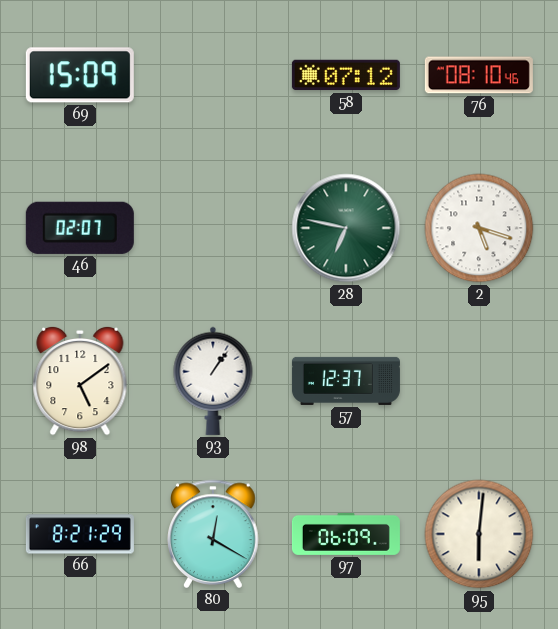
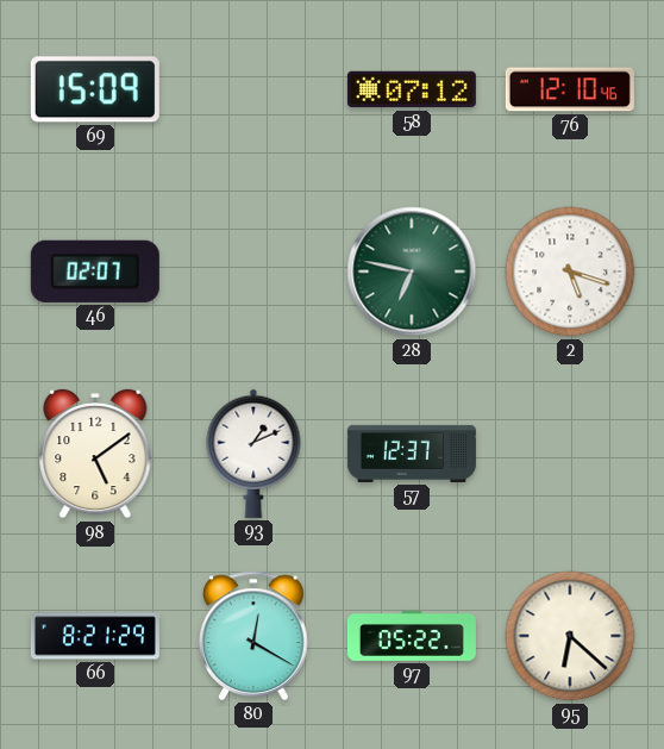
76: 08:10 -> 12:10 (570, 89)
93: 1:06 -> 1:11 (253, 454)
97: 06:09 -> 05:22 (412, 636)
95: 6:01 -> 6:22 (570, 636)
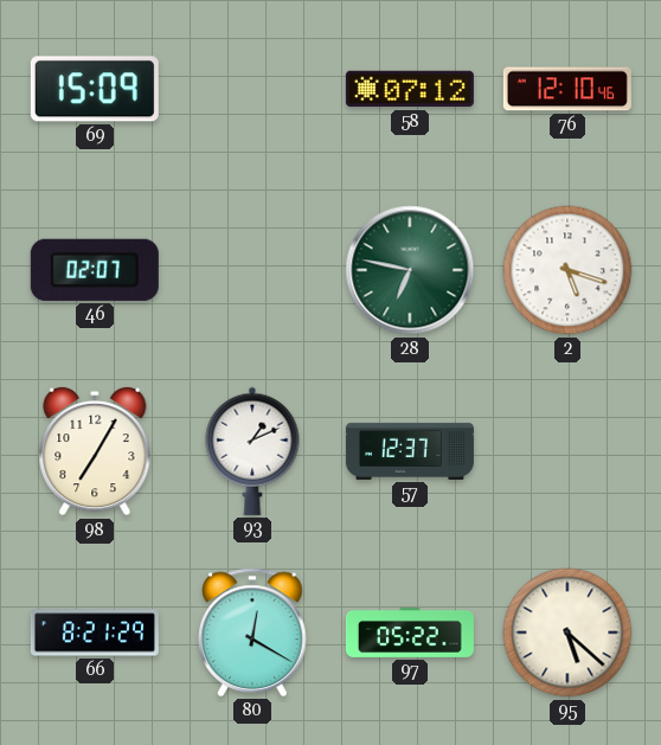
98: 5:09 -> 7:05 (95, 451)
95: 6:22 -> 5:22 (567, 632)
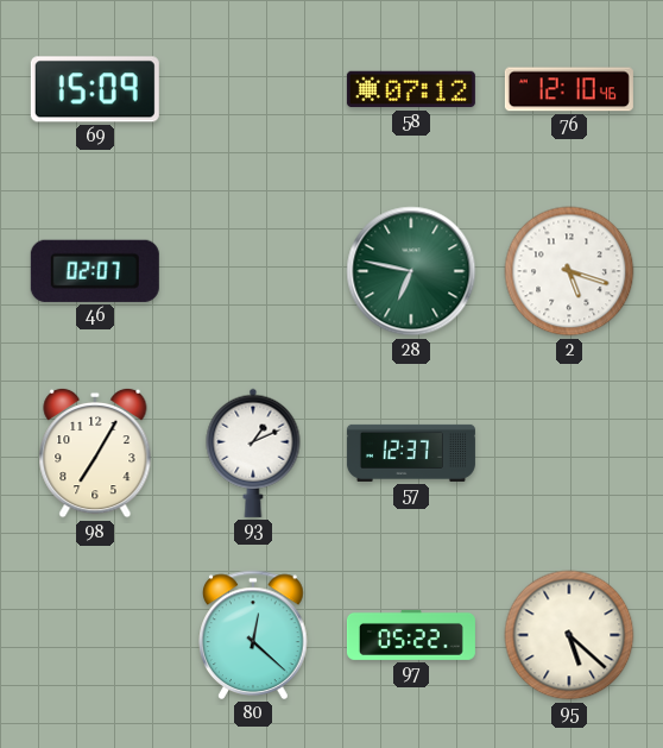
66: 8:21 -> none (95, 632)
80: 12:20 -> 12:22 (253, 635)
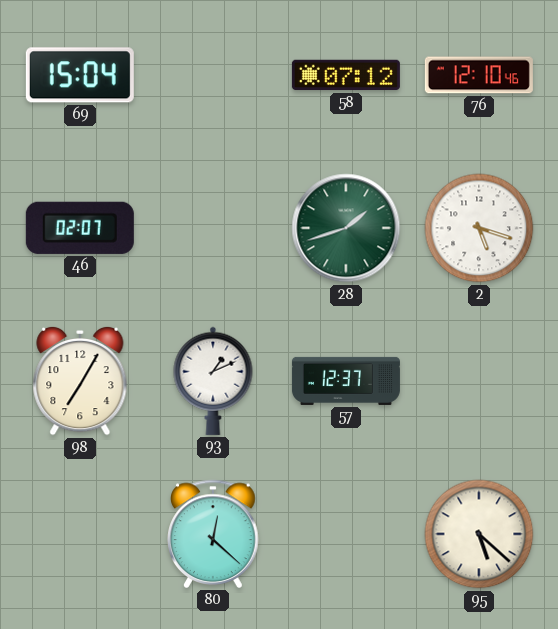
69: 15:09 -> 15:04 (80, 75)
28: 6:47 -> 1:42 (346, 228)
97: 05:22 -> none (411, 635)
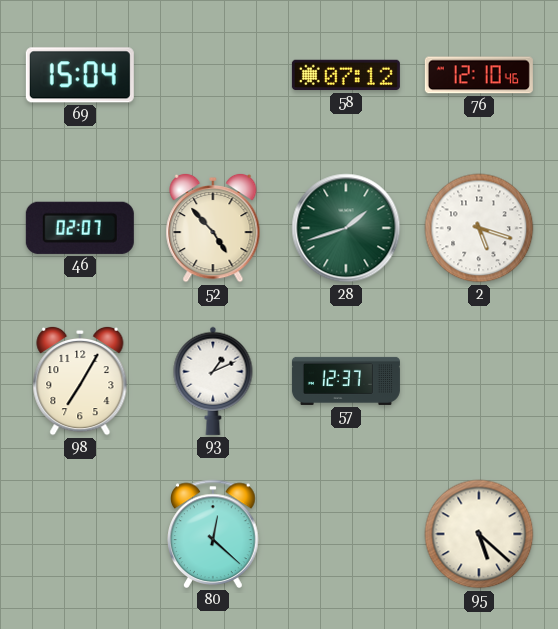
52: none -> 4:53 (213, 228)
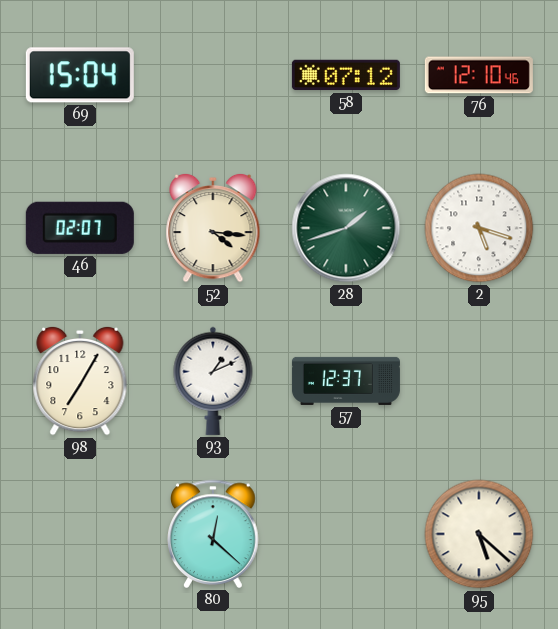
52: 4:53 -> 4:16 (213, 228)
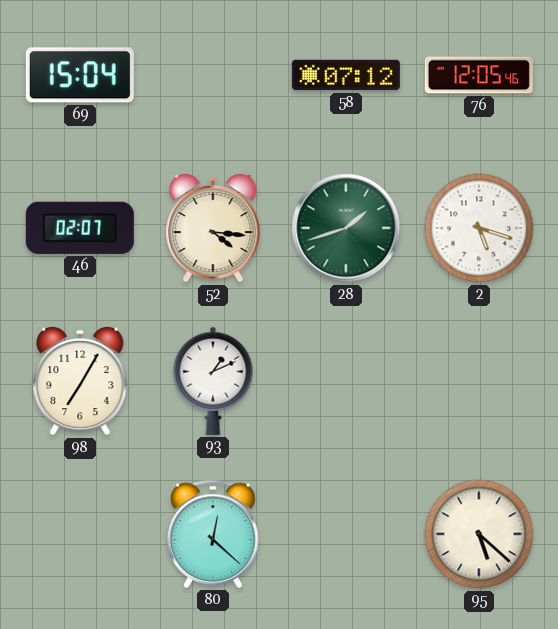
76: 12:10 -> 12:05 (479, 75)
57: 12:37 -> none (346, 381)
